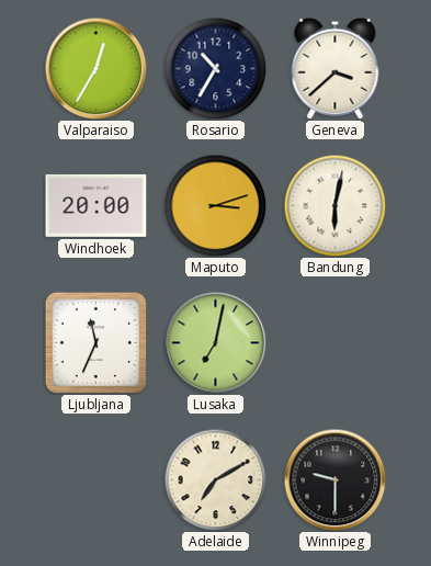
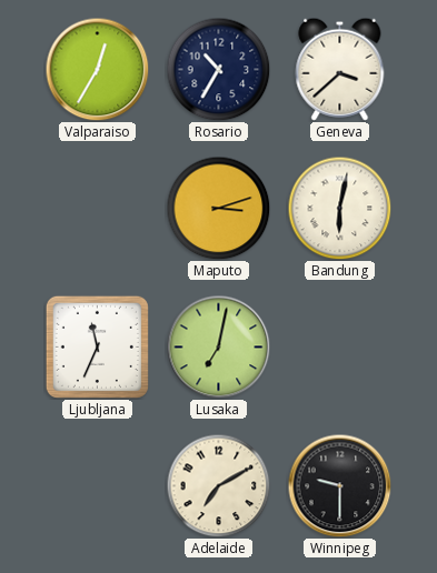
Windhoek: 20:00 -> none (97, 205)
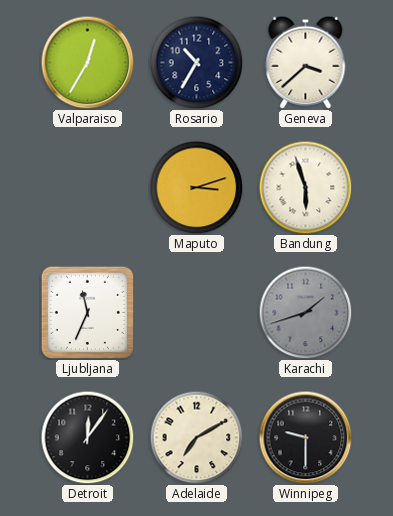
Bandung: 6:02 -> 5:57 (305, 187)
Lusaka: 7:02 -> none (218, 346)
Karachi: none -> 1:42 (305, 312)
Detroit: none -> 12:06 (87, 437)
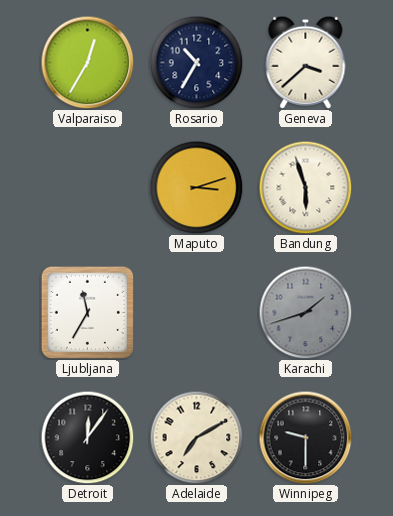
Ljubljana: 11:34 -> 11:35 (87, 312)
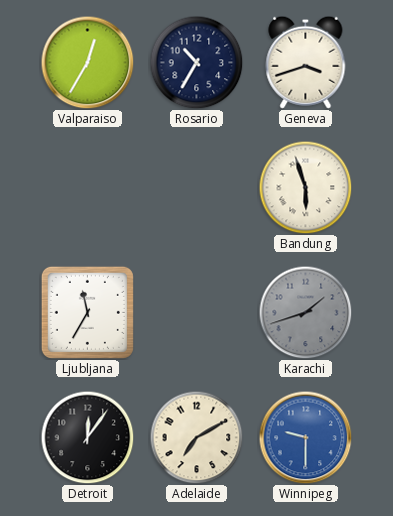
Geneva: 3:38 -> 3:42 (306, 62)
Maputo: 3:12 -> none (196, 187)
Winnipeg dial: black -> blue (305, 437)
